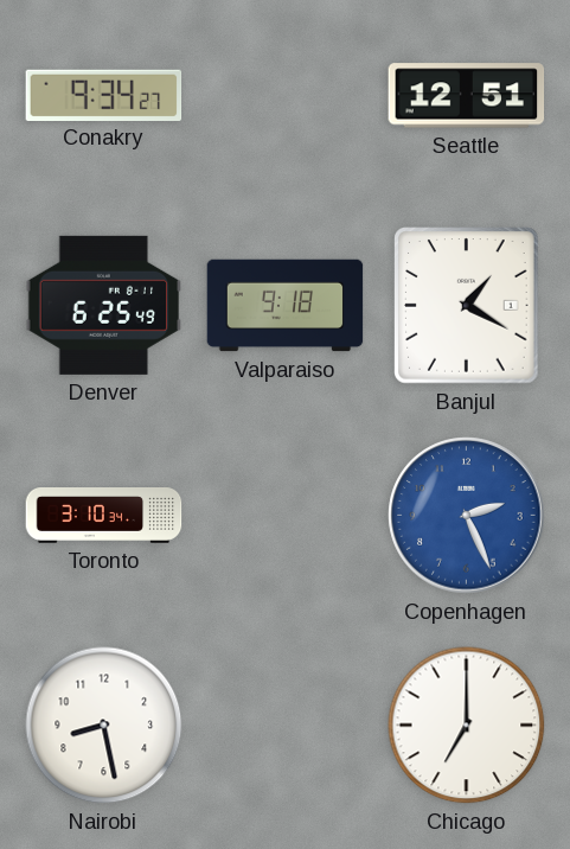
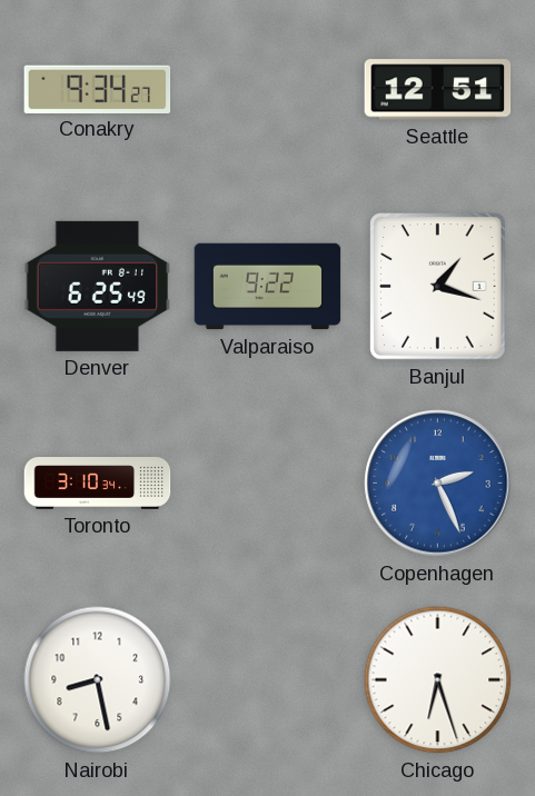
Valparaiso: 9:18 -> 9:22 (268, 287)
Banjul: 1:20 -> 1:18 (438, 287)
Chicago: 7:00 -> 6:27 (438, 680)
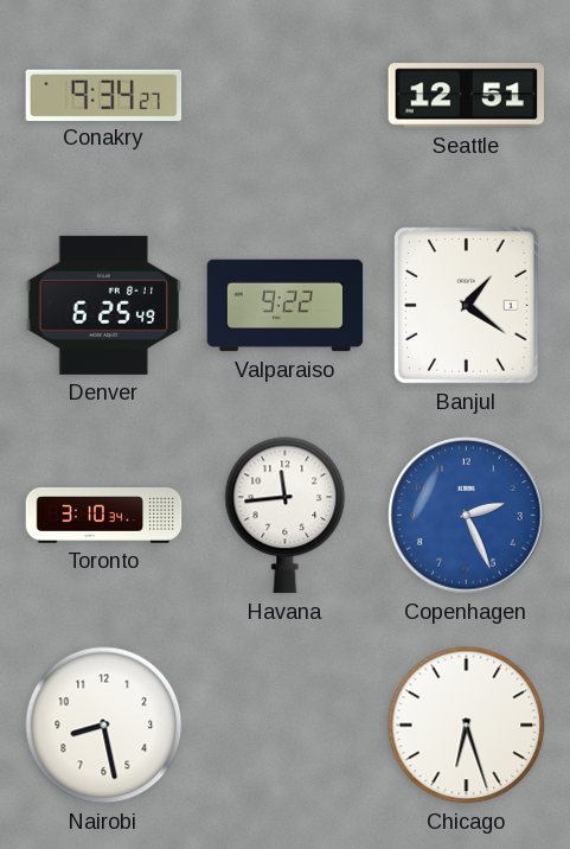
Banjul: 1:18 -> 1:21 (467, 306)
Havana: none -> 11:44 (286, 516)
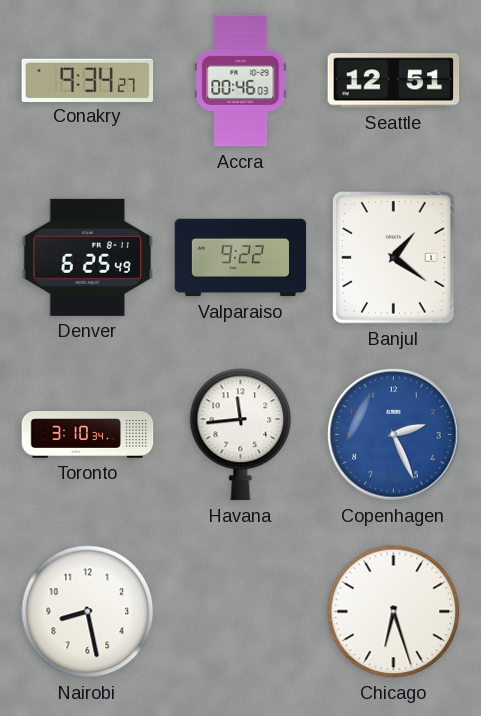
Accra: none -> 00:46 (241, 81)
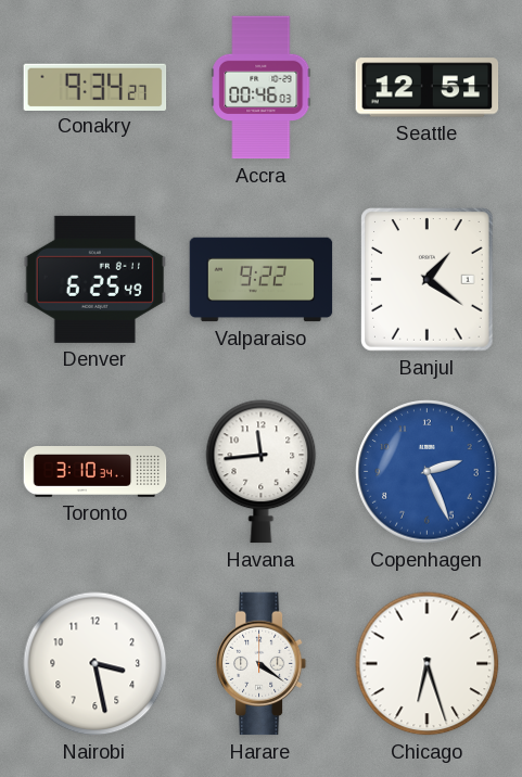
Nairobi: 8:28 -> 3:28 (96, 664)
Harare: none -> 4:21 (262, 664)
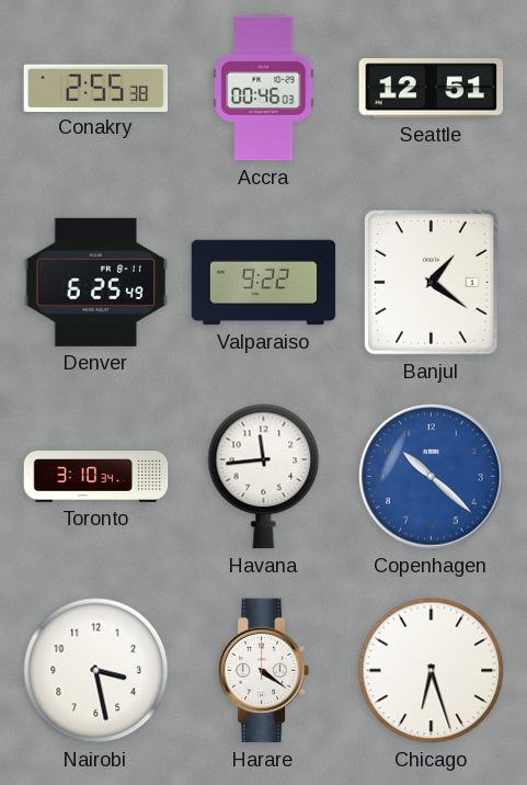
Conakry: 9:34 -> 2:55 (96, 88)
Copenhagen: 2:26 -> 10:22 (432, 477)
